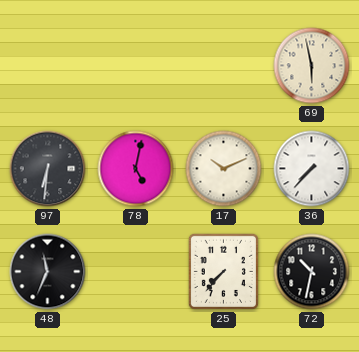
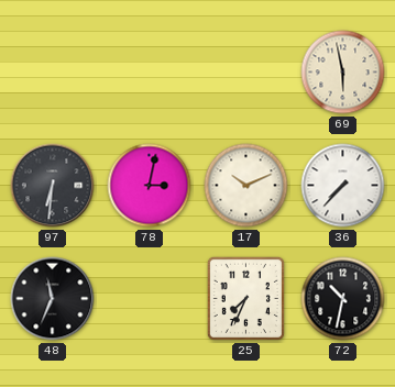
78: 5:02 -> 3:02 (150, 186)
25: 7:37 -> 7:34 (245, 298)
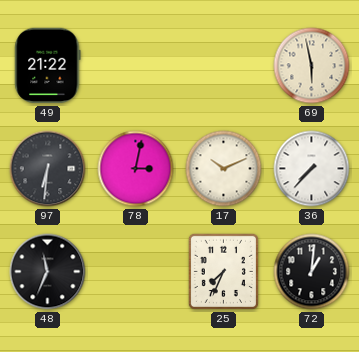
49: none -> 21:22 (48, 66)
72: 10:32 -> 1:01 (312, 272)
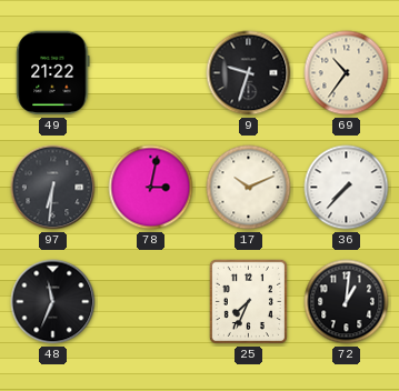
9: none -> 9:33 (249, 73)
69: 5:58 -> 10:36 (347, 73)
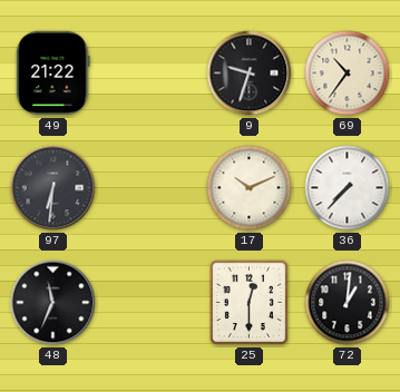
78: 3:02 -> none (151, 188)
25: 7:34 -> 12:30 (248, 302)
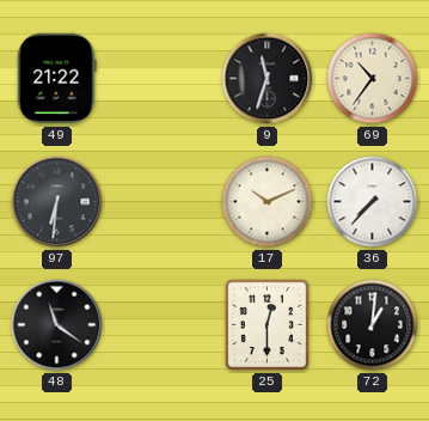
9: 9:33 -> 11:33 (268, 79)
48: 11:34 -> 11:21 (57, 325)
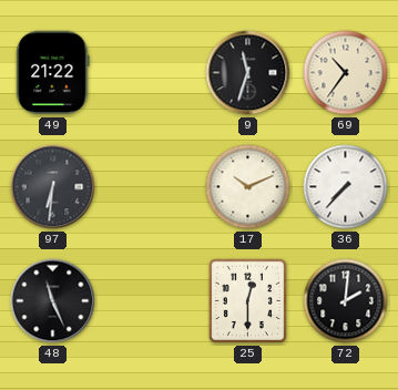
48: 11:21 -> 11:26 (53, 301)
72: 1:01 -> 2:01 (346, 301)
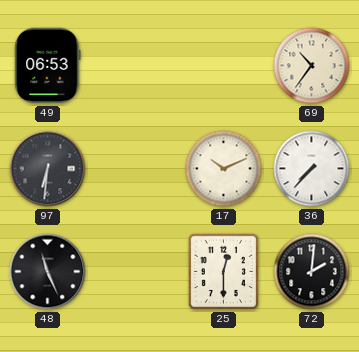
49: 21:22 -> 06:53 (48, 66)
9: 11:33 -> none (248, 73)
